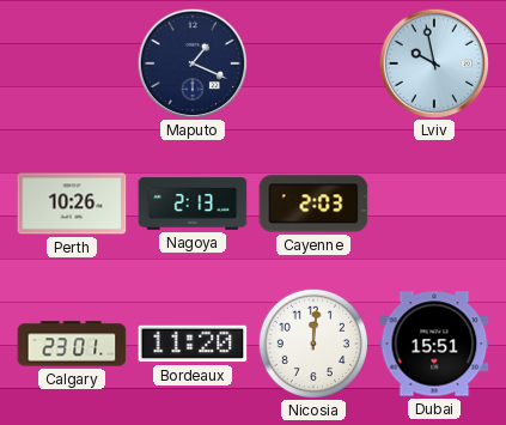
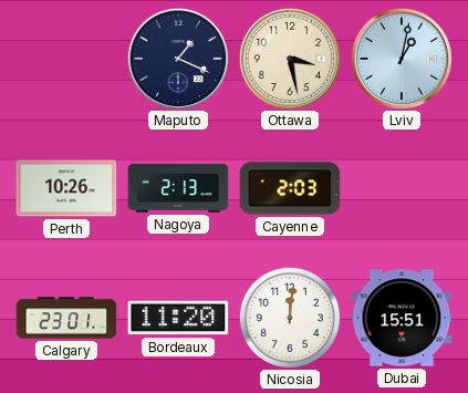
Ottawa: none -> 3:28 (289, 58)
Lviv: 9:58 -> 1:02 (401, 58)
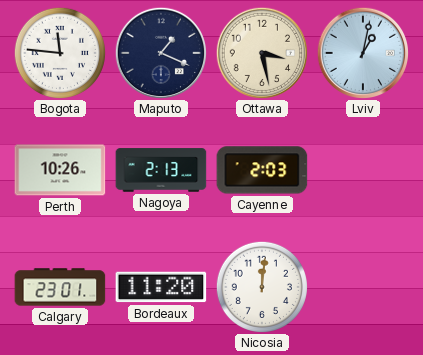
Bogota: none -> 11:46 (59, 52)
Dubai: 15:51 -> none (402, 318)
